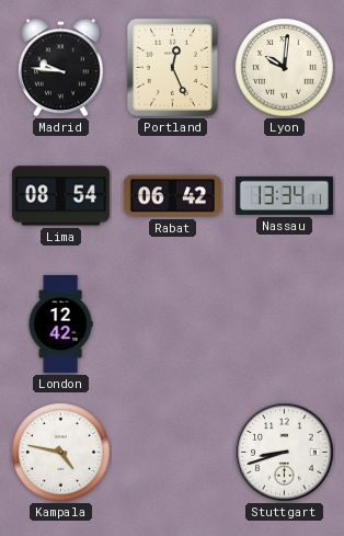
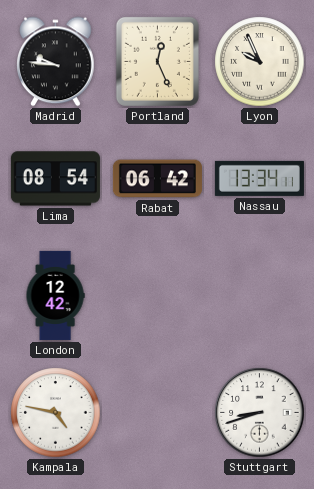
Lyon: 10:01 -> 9:56 (260, 62)
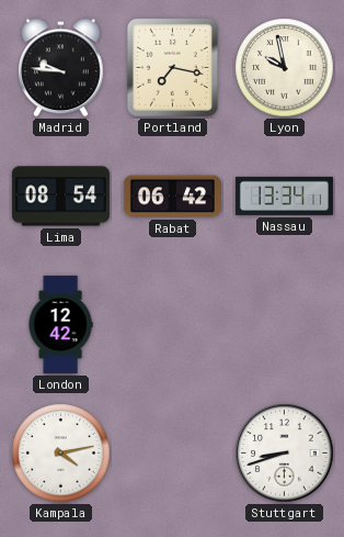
Portland: 12:26 -> 7:17 (172, 67)
Lyon: 9:56 -> 9:58 (285, 68)
Kampala: 4:47 -> 4:13 (61, 454)
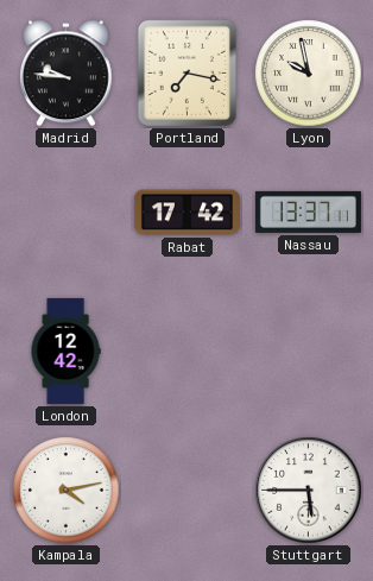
Lima: 08:54 -> none (60, 197)
Rabat: 06:42 -> 17:42 (186, 213)
Nassau: 13:34 -> 13:37 (308, 211)
Stuttgart: 8:42 -> 5:45 (309, 491)
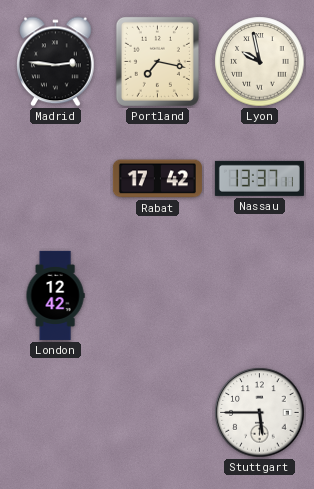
Madrid: 9:46 -> 2:46 (56, 62)
Kampala: 4:13 -> none (67, 491)
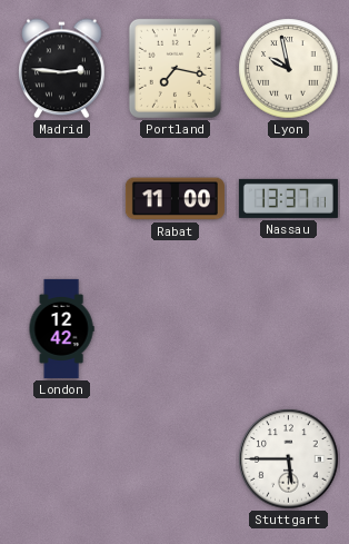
Rabat: 17:42 -> 11:00 (174, 199)
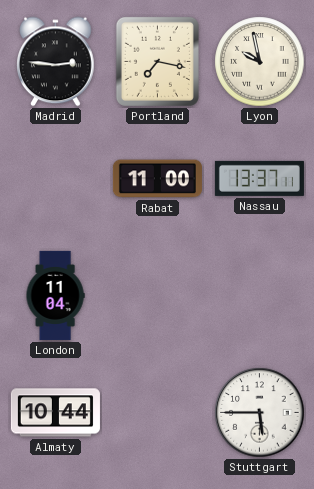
London: 12:42 -> 11:04 (55, 295)
Almaty: none -> 10:44 (55, 413)
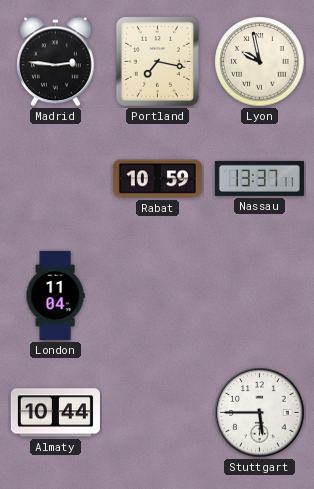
Rabat: 11:00 -> 10:59 (157, 179)
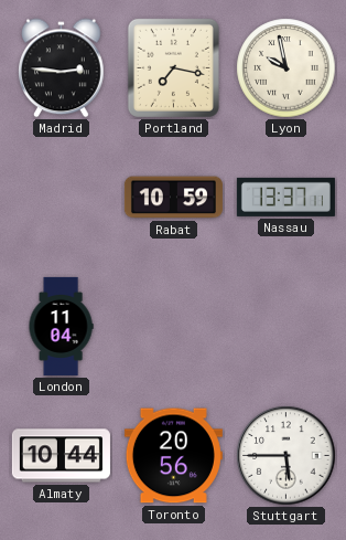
Toronto: none -> 20:56 (173, 456)
